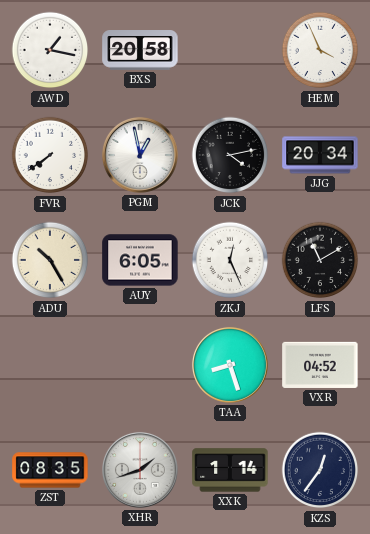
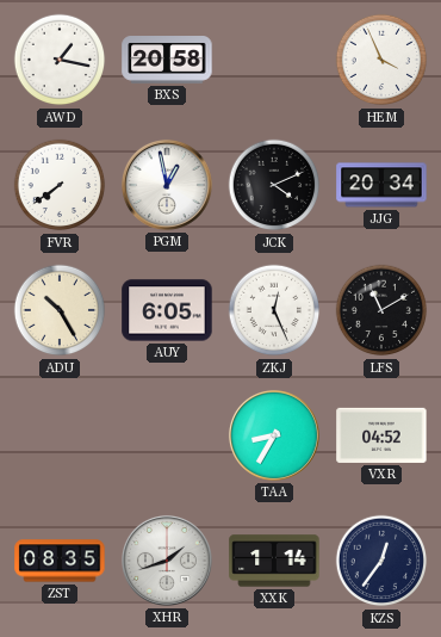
JCK: 4:13 -> 4:11 (274, 185)
TAA: 8:27 -> 8:35 (274, 435)
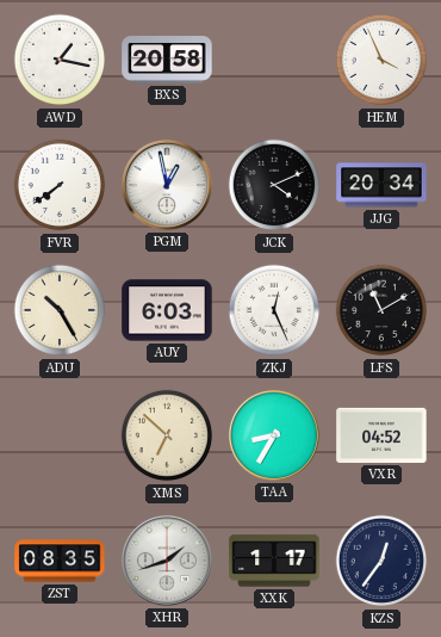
AUY: 6:05 -> 6:03 (167, 310)
XMS: none -> 6:52 (167, 435)
XXK: 1:14 -> 1:17 (274, 561)
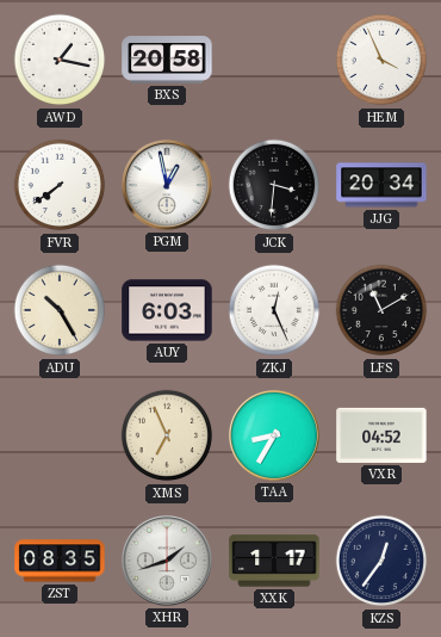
JCK: 4:11 -> 3:31 (274, 185)
XMS: 6:52 -> 6:56 (167, 435)
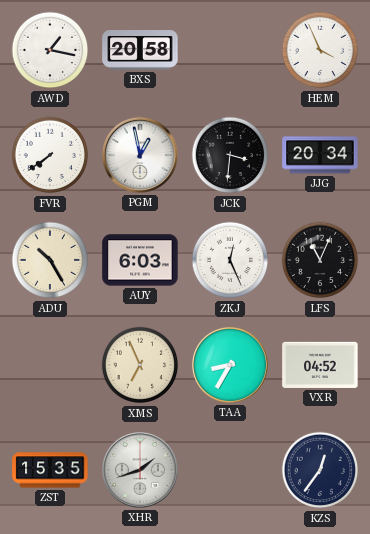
LFS: 11:10 -> 11:04 (320, 260)
ZST: 08:35 -> 15:35 (50, 470)
XXK: 1:17 -> none (274, 561)
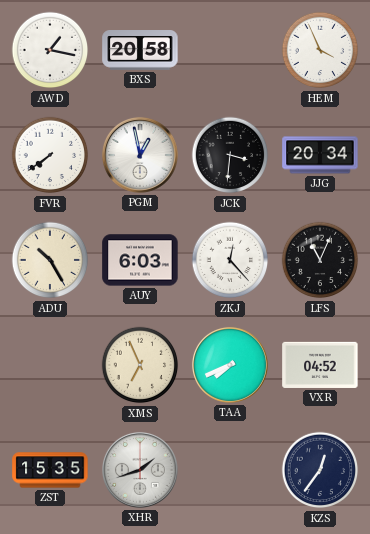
ZKJ: 12:26 -> 12:23 (230, 260)
TAA: 8:35 -> 7:41 (230, 365)
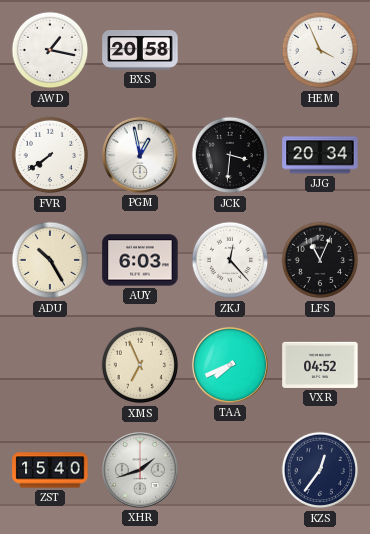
ZST: 15:35 -> 15:40 (50, 470)
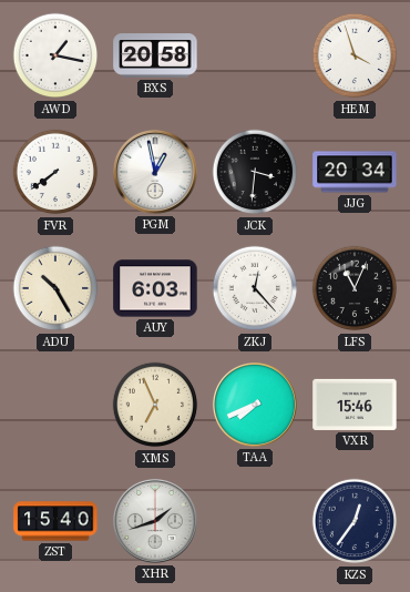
HEM: 3:56 -> 3:57 (355, 55)
VXR: 04:52 -> 15:46 (355, 405)
